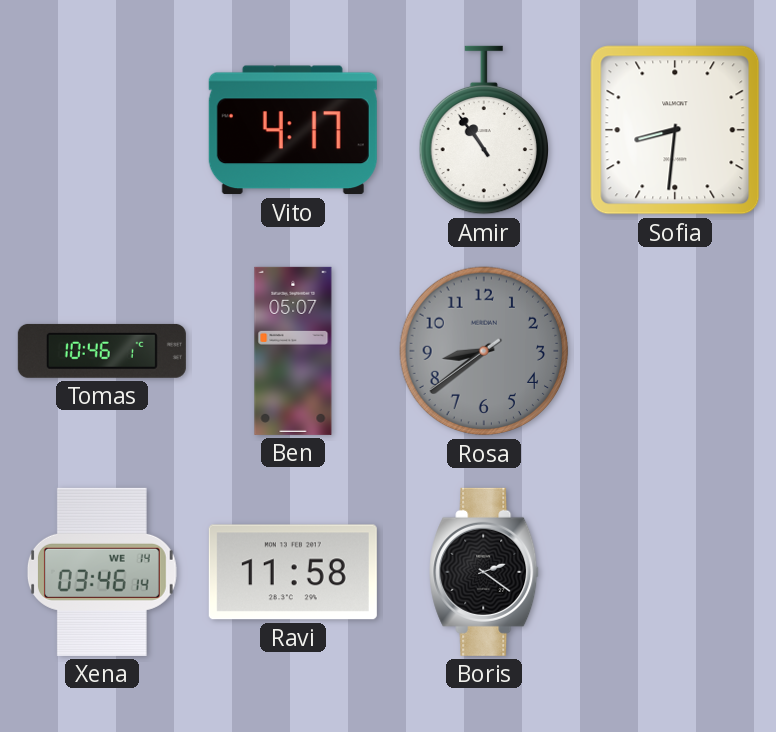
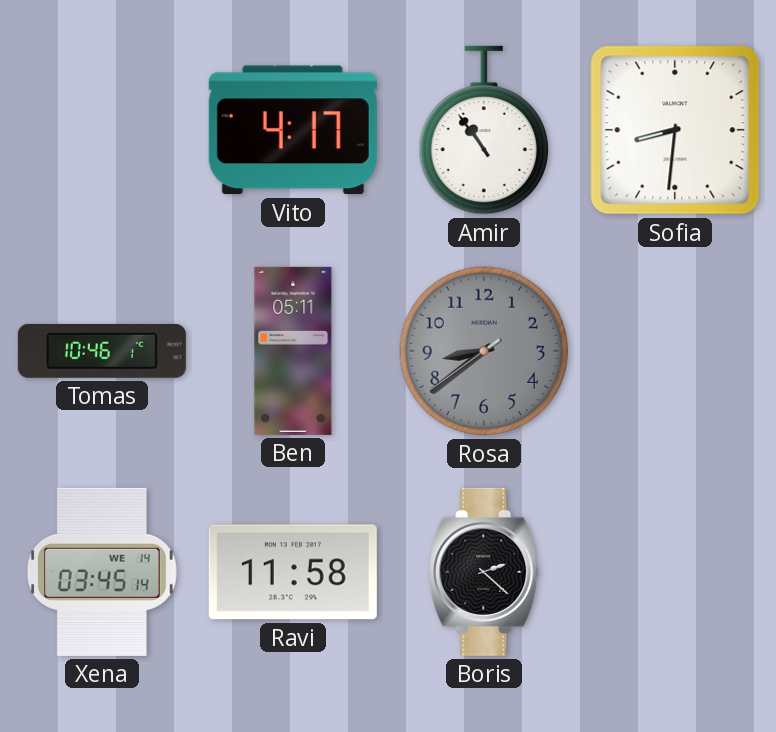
Ben: 05:07 -> 05:11 (293, 351)
Xena: 03:46 -> 03:45 (102, 572)
Boris: 2:21 -> 2:22 (485, 572)
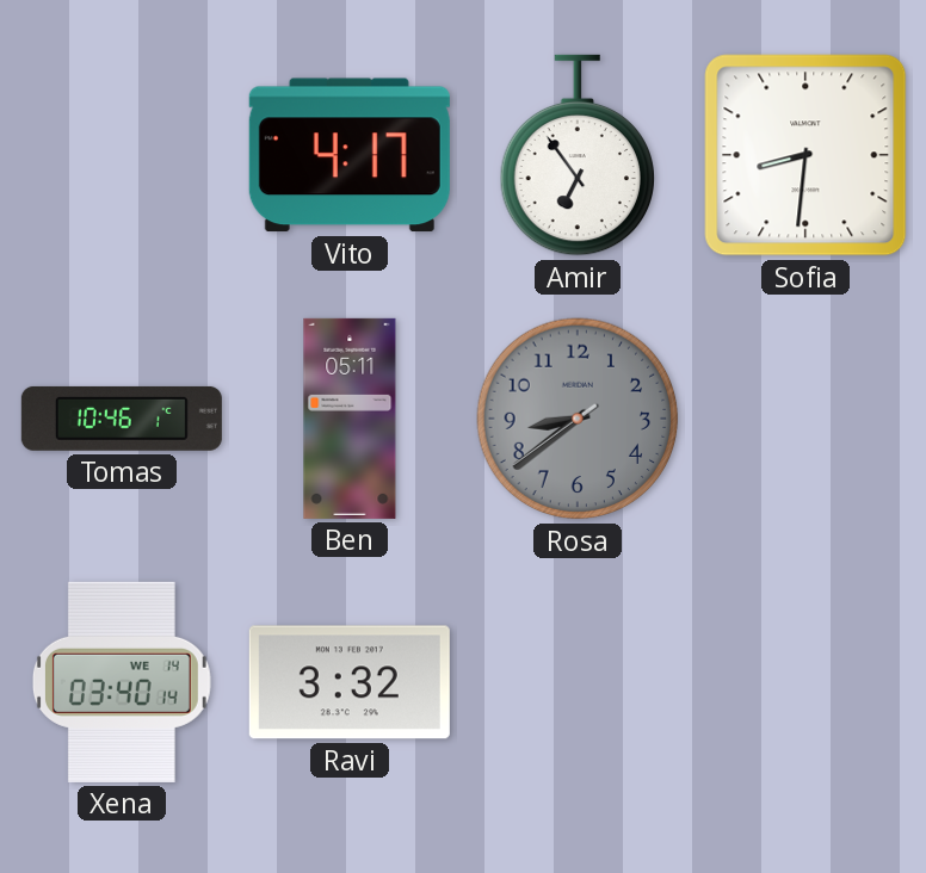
Amir: 10:54 -> 6:54 (576, 155)
Xena: 03:45 -> 03:40 (122, 682)
Ravi: 11:58 -> 3:32 (350, 682)
Boris: 2:22 -> none (485, 572)
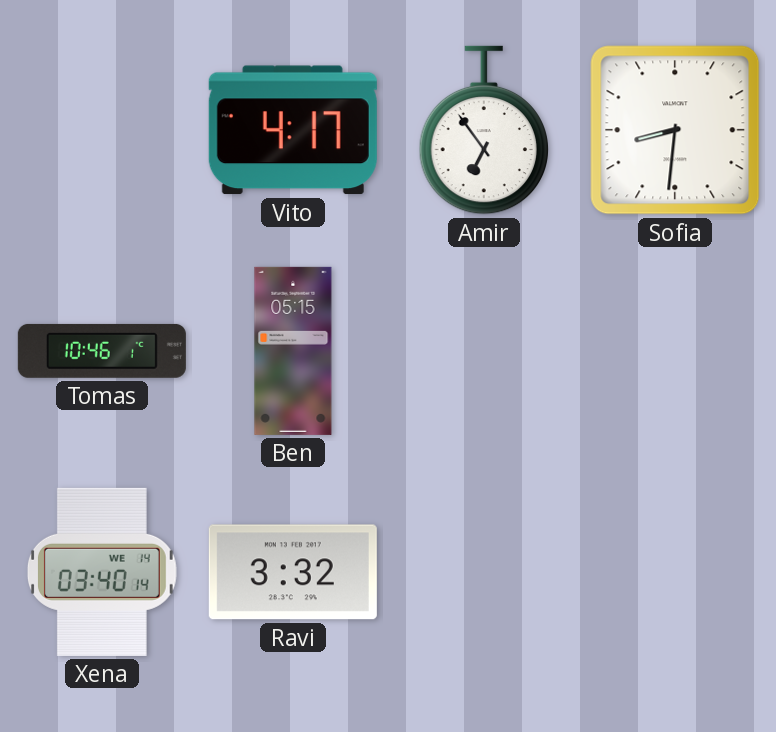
Ben: 05:11 -> 05:15 (293, 351)
Rosa: 8:38 -> none (578, 419)
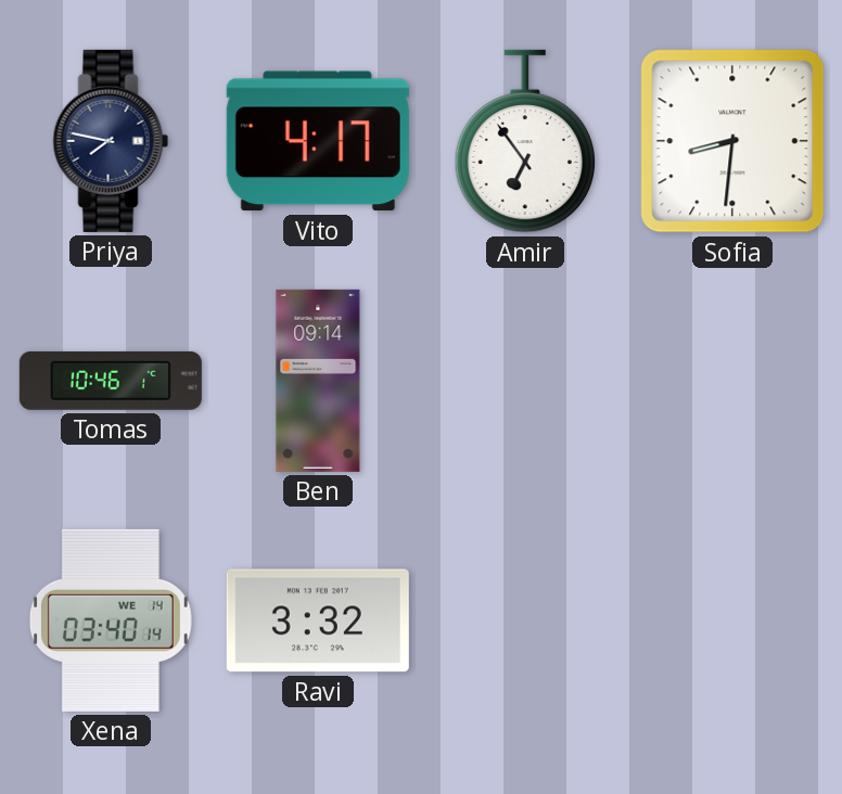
Priya: none -> 7:47 (111, 141)
Ben: 05:15 -> 09:14 (318, 381)
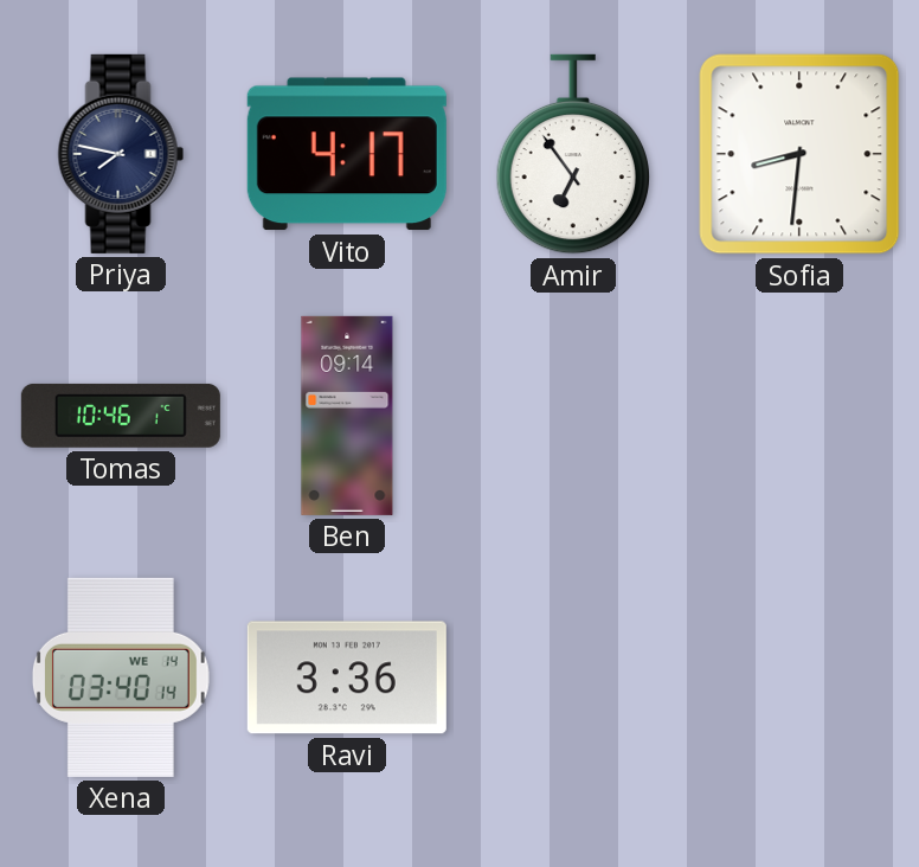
Ravi: 3:32 -> 3:36 (347, 677)
